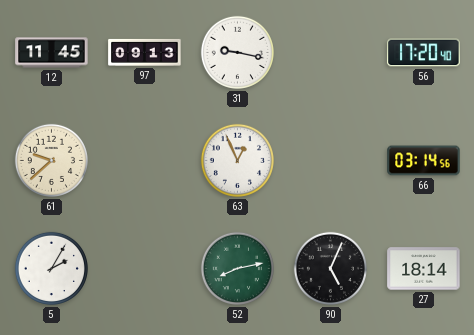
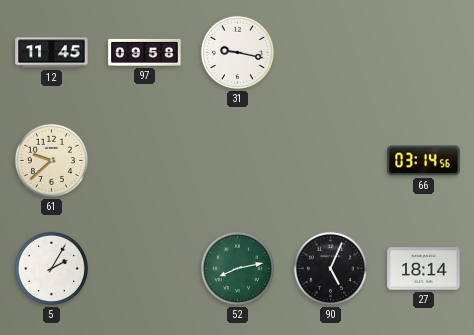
97: 09:13 -> 09:58 (145, 52)
56: 17:20 -> none (424, 53)
63: 12:56 -> none (237, 160)
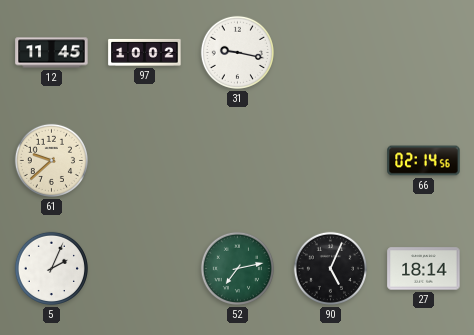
97: 09:58 -> 10:02 (145, 52)
66: 03:14 -> 02:14 (424, 161)
5: 2:05 -> 2:04 (51, 268)
52: 8:13 -> 7:13 (237, 268)
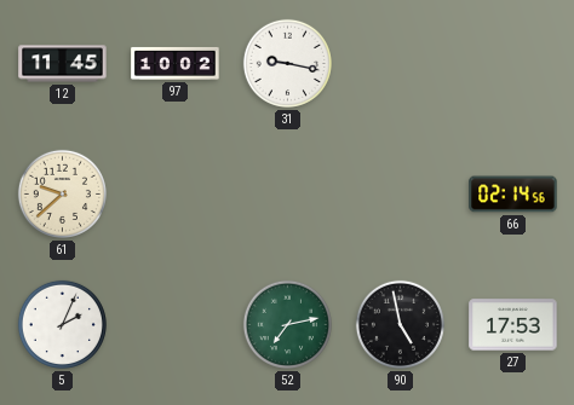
90: 5:04 -> 4:58 (400, 324)
27: 18:14 -> 17:53 (513, 325)
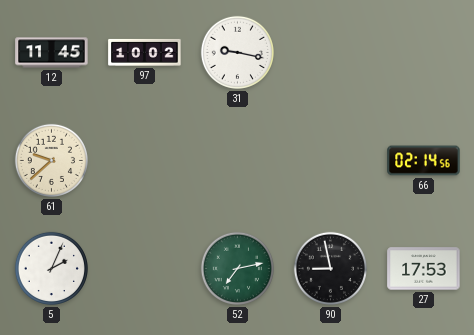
90: 4:58 -> 8:58 (330, 268)
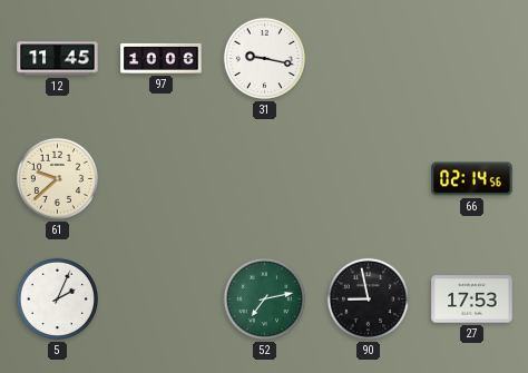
97: 10:02 -> 10:06 (162, 58)
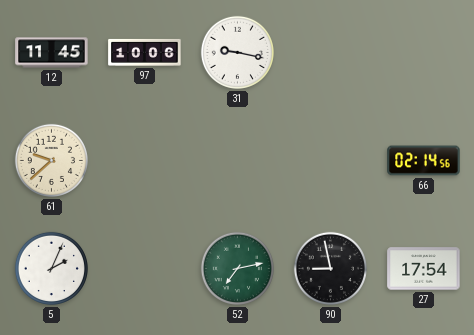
27: 17:53 -> 17:54 (424, 269)
